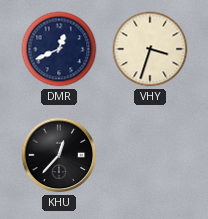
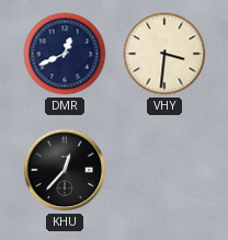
VHY: 3:33 -> 3:31 (164, 54)
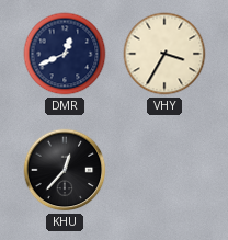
VHY: 3:31 -> 3:35 (164, 54)
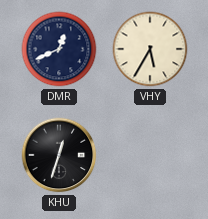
VHY: 3:35 -> 5:35 (150, 49)
KHU: 12:37 -> 12:33 (59, 155)
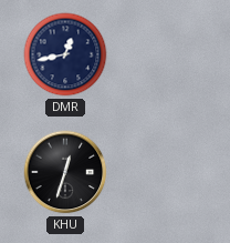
DMR: 12:41 -> 12:43 (65, 54)
VHY: 5:35 -> none (150, 49)
